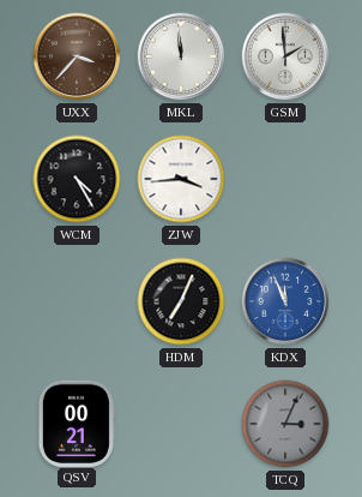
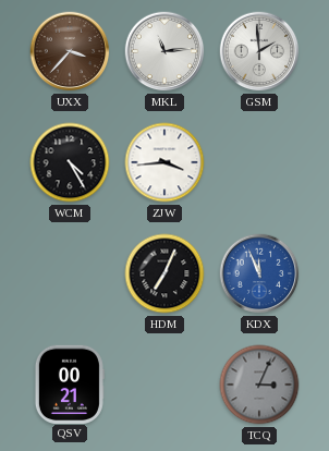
MKL: 11:59 -> 11:14 (164, 51)
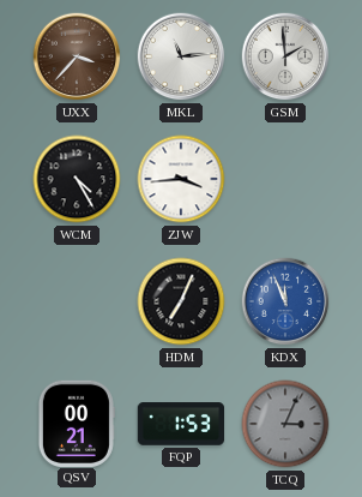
FQP: none -> 1:53 (181, 424)
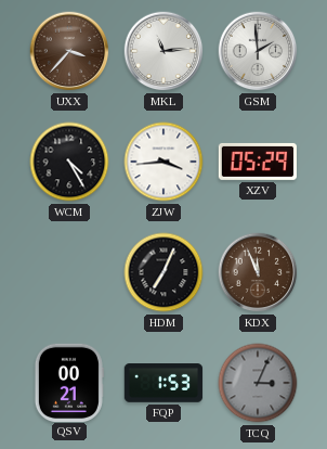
XZV: none -> 05:29 (257, 162)
KDX dial: blue -> brown (258, 272)
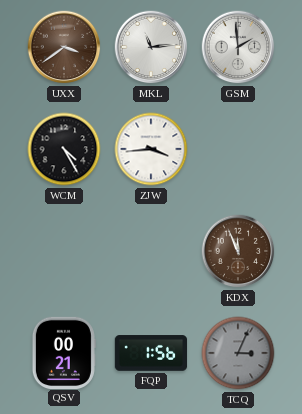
UXX: 3:37 -> 3:39 (64, 47)
XZV: 05:29 -> none (257, 162)
HDM: 7:04 -> none (163, 272)
FQP: 1:53 -> 1:56 (151, 353)
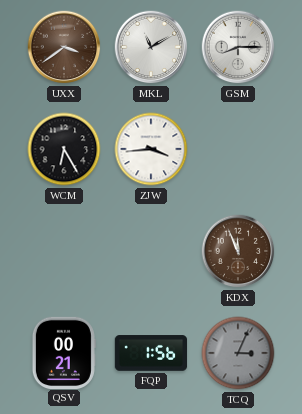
MKL: 11:14 -> 11:10 (151, 47)
GSM: 1:59 -> 8:15 (238, 47)
WCM: 4:25 -> 6:25 (64, 149)
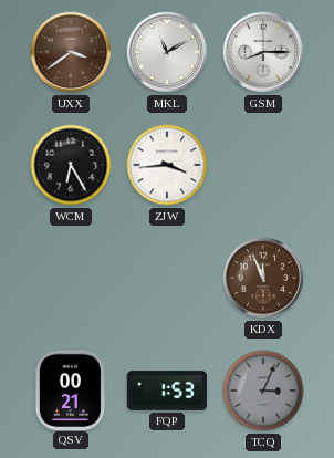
FQP: 1:56 -> 1:53 (167, 391)
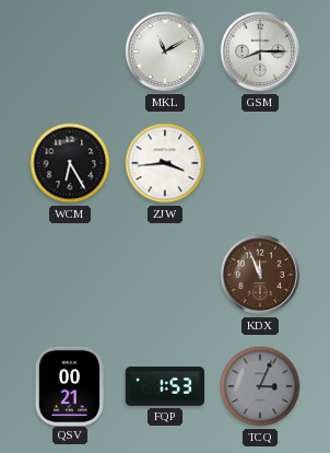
UXX: 3:39 -> none (71, 52)
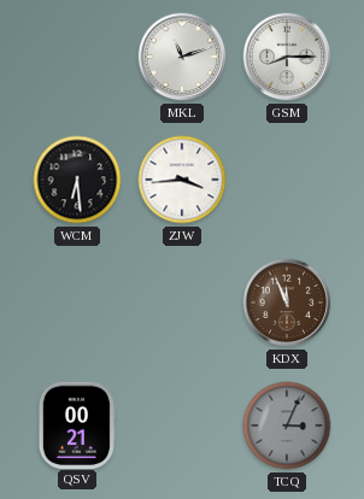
MKL: 11:10 -> 11:12 (182, 57)
WCM: 6:25 -> 6:29 (77, 180)
FQP: 1:53 -> none (165, 386)
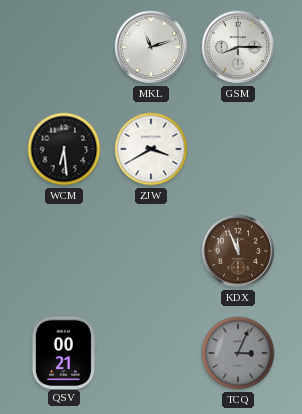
ZJW: 3:44 -> 3:40 (151, 149)
